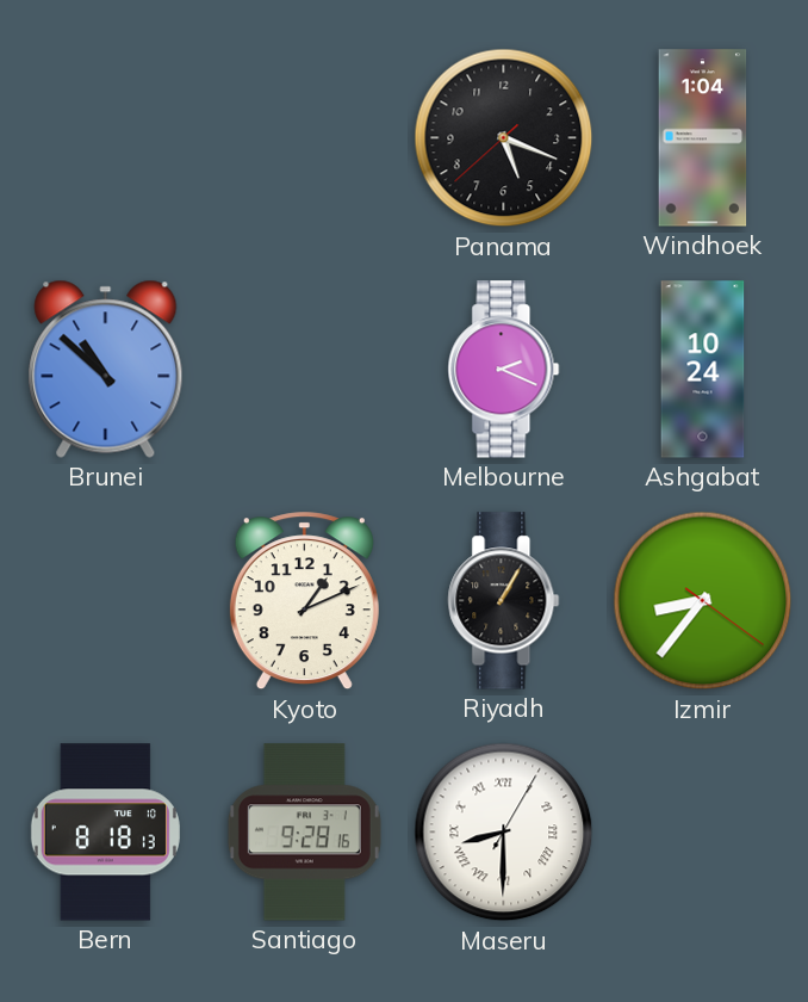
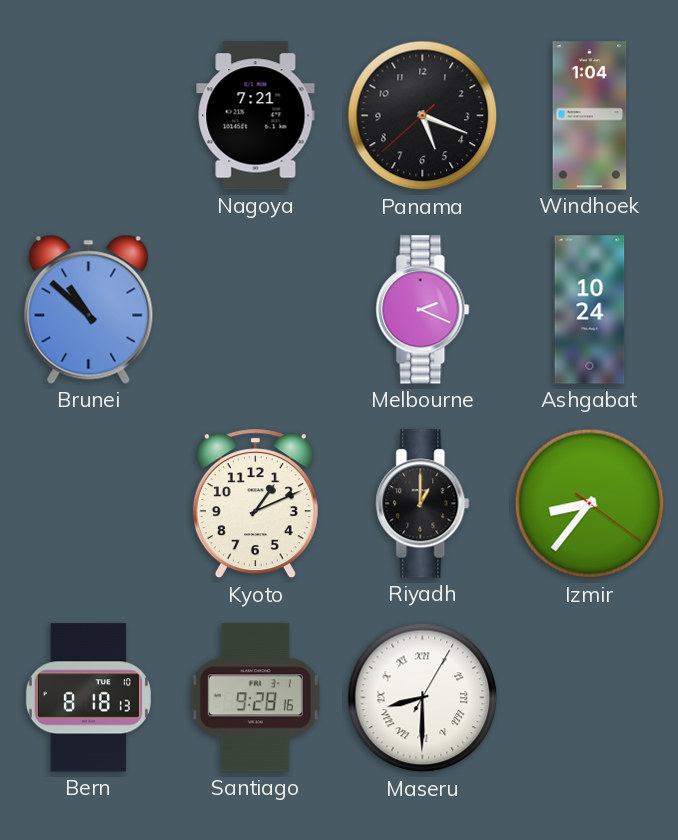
Nagoya: none -> 7:21 (256, 116)
Riyadh: 1:05 -> 1:00 (423, 504)
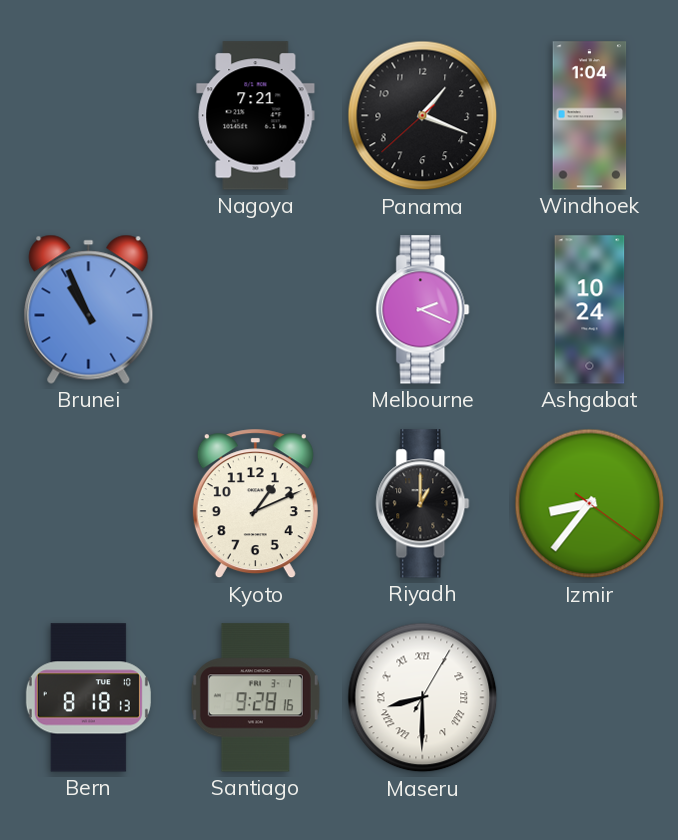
Panama: 5:18 -> 1:18 (423, 116)
Brunei: 10:52 -> 10:56 (89, 309)
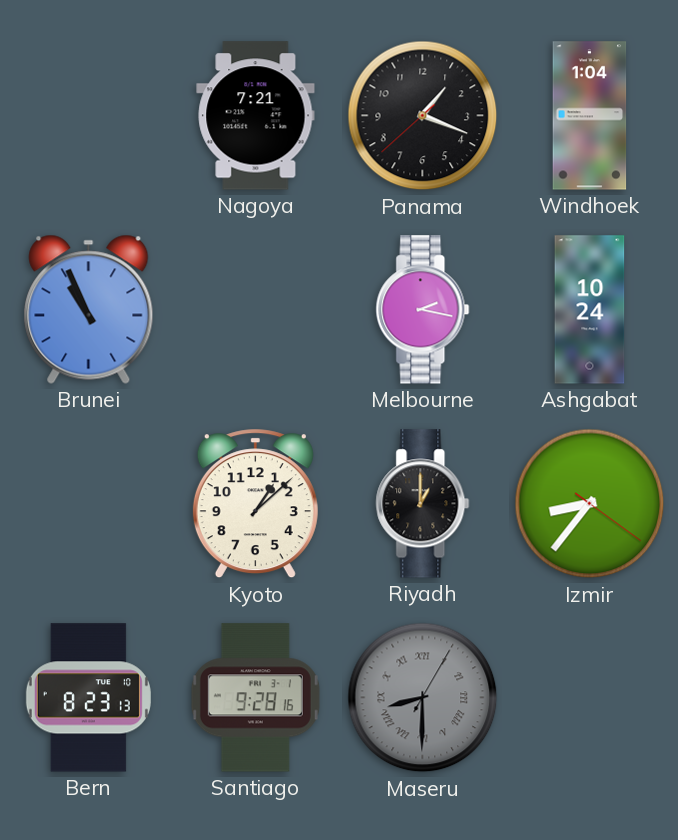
Melbourne: 2:19 -> 2:17 (423, 310)
Kyoto: 1:11 -> 1:08 (255, 504)
Bern: 8:18 -> 8:23 (88, 698)
Maseru dial: white -> grey (423, 698)
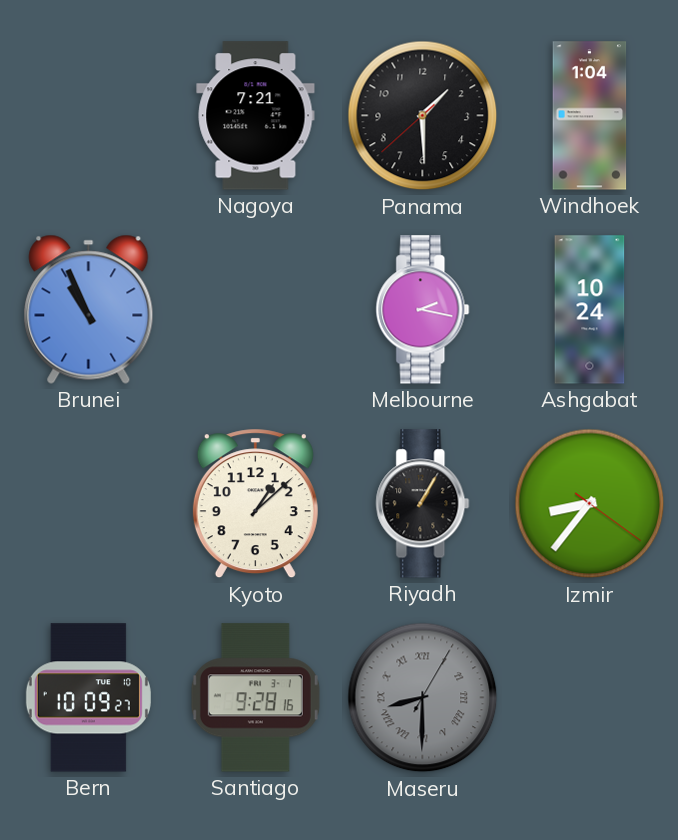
Panama: 1:18 -> 1:29 (423, 116)
Riyadh: 1:00 -> 1:05 (423, 504)
Bern: 8:23 -> 10:09 (88, 698)
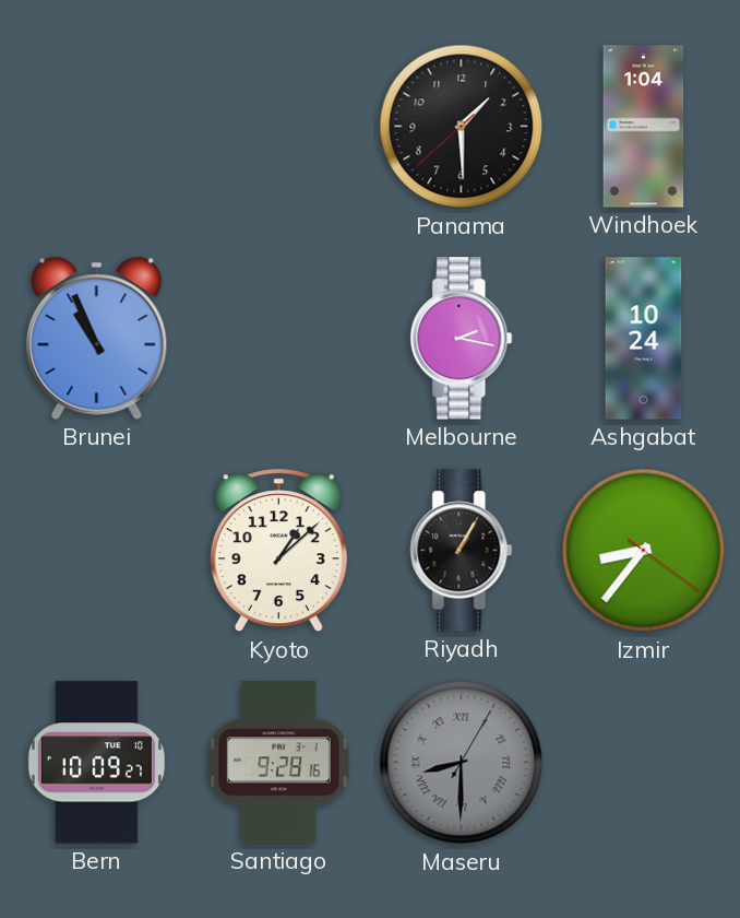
Nagoya: 7:21 -> none (256, 116)
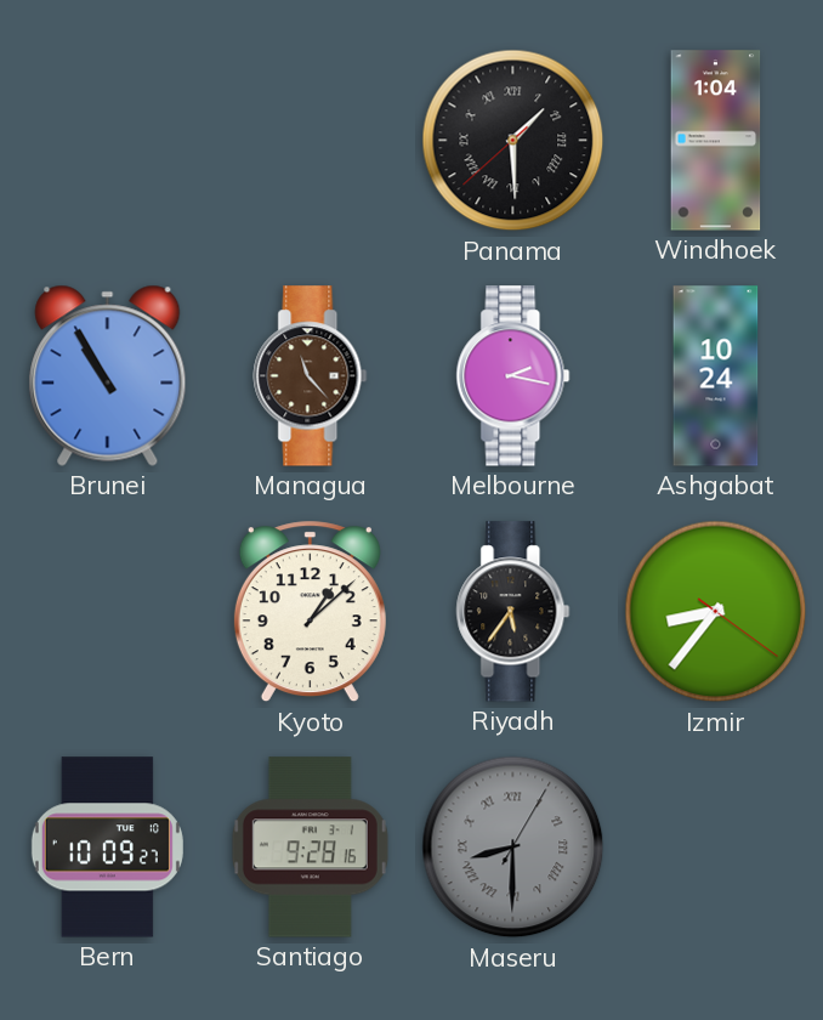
Panama numerals: Arabic -> Roman (513, 141)
Brunei: 10:56 -> 10:55 (108, 375)
Managua: none -> 11:23 (311, 376)
Riyadh: 1:05 -> 5:36 (513, 612)
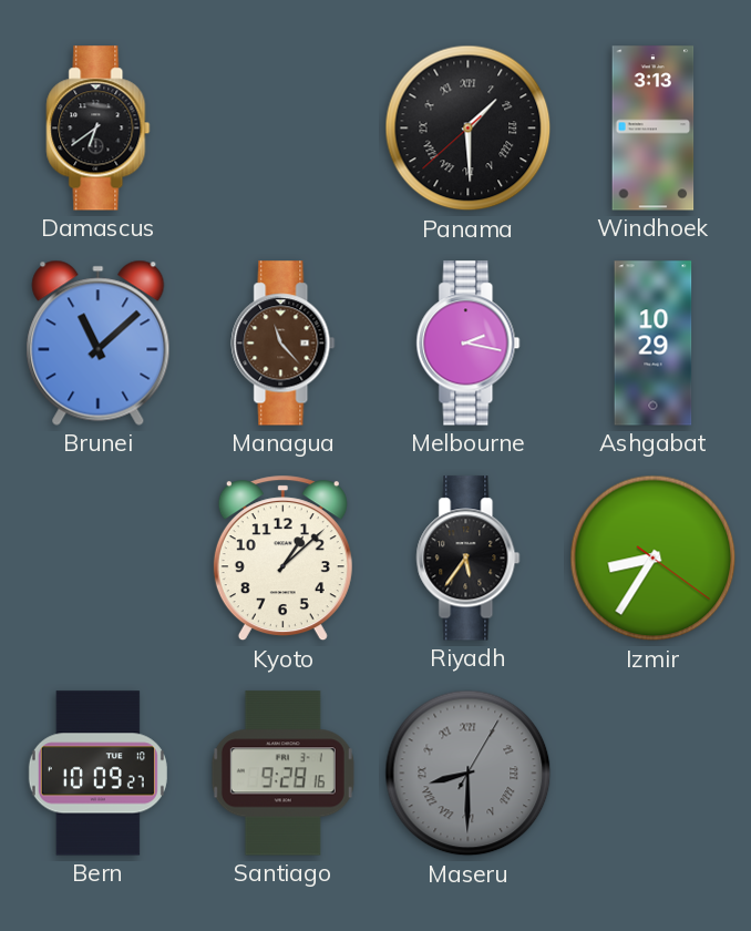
Damascus: none -> 6:39 (99, 129)
Windhoek: 1:04 -> 3:13 (654, 129)
Brunei: 10:55 -> 11:08 (99, 342)
Ashgabat: 10:24 -> 10:29 (654, 344)
Izmir: 8:36 -> 8:35 (654, 559)
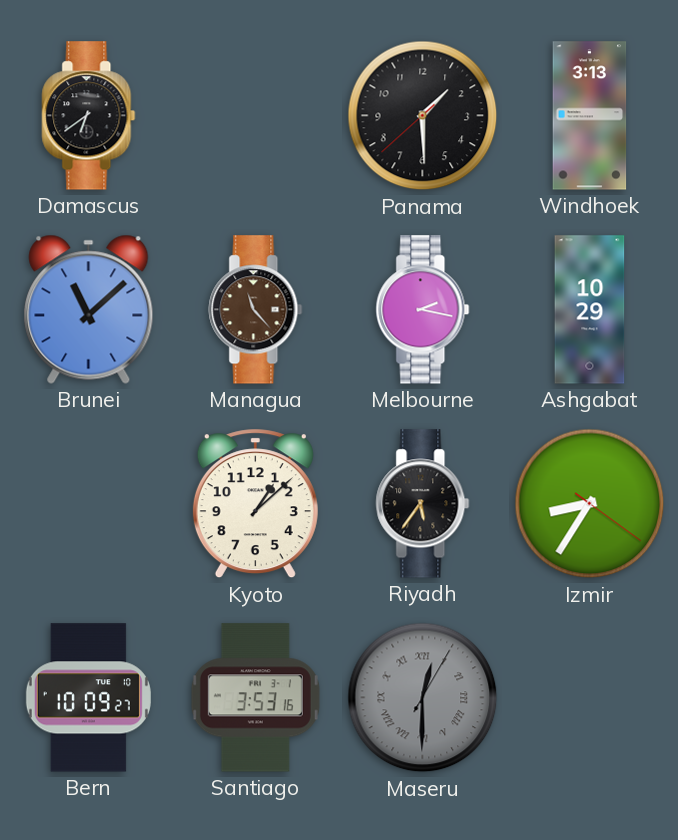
Panama numerals: Roman -> Arabic (423, 116)
Santiago: 9:28 -> 3:53 (255, 698)
Maseru: 8:30 -> 12:30 (423, 698)
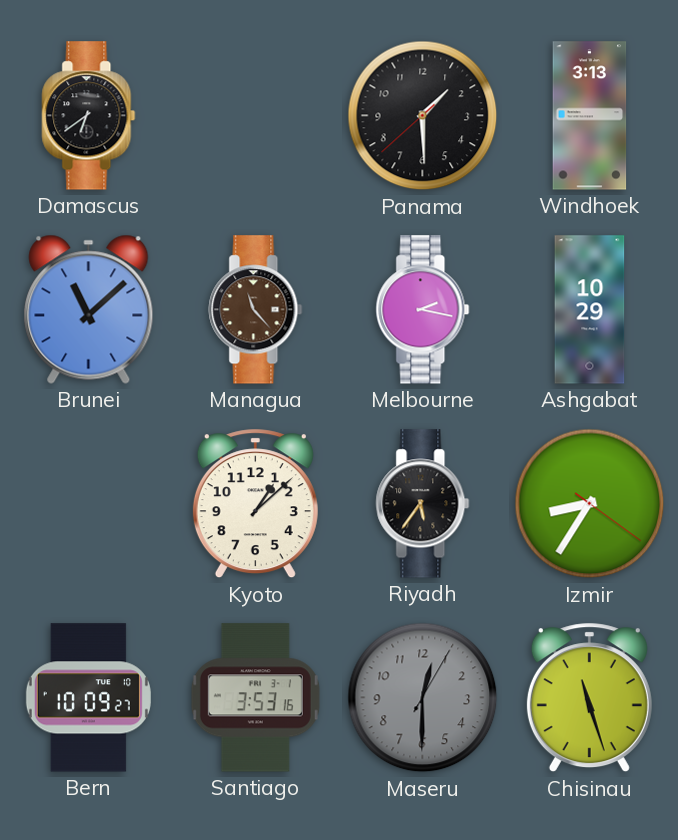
Maseru numerals: Roman -> Arabic (423, 698)
Chisinau: none -> 11:27 (589, 698)
